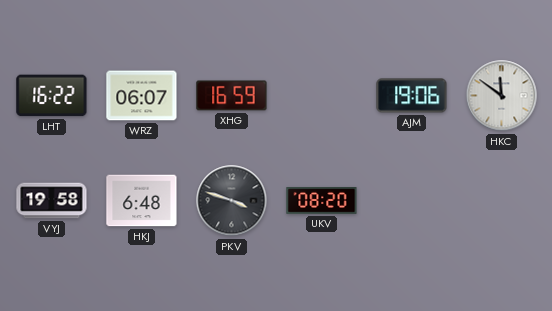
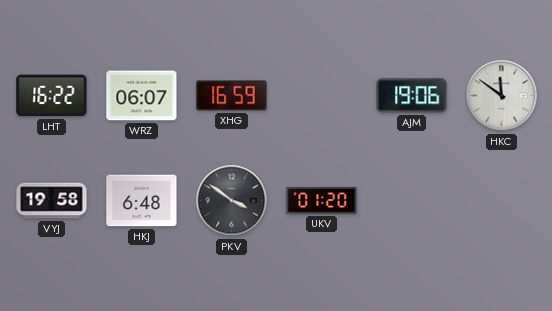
PKV: 3:48 -> 3:51 (232, 201)
UKV: 08:20 -> 01:20 (322, 201)
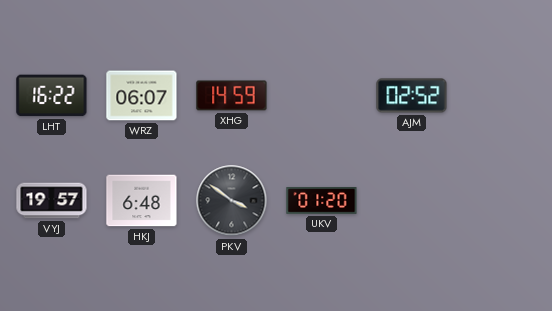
XHG: 16:59 -> 14:59 (232, 96)
AJM: 19:06 -> 02:52 (412, 96)
HKC: 11:51 -> none (502, 96)
VYJ: 19:58 -> 19:57 (52, 201)
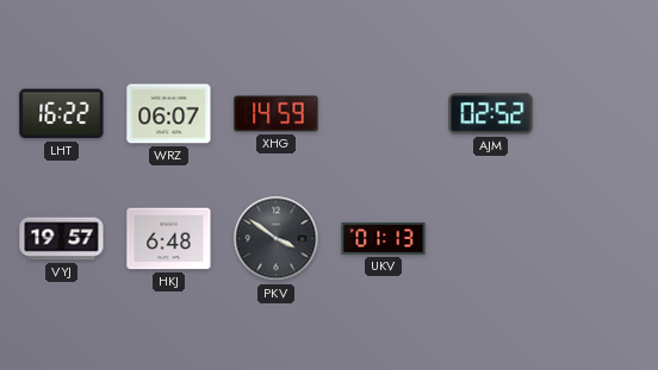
UKV: 01:20 -> 01:13 (384, 239)
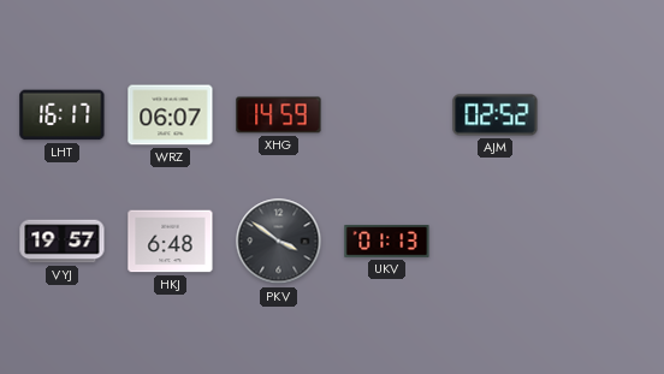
LHT: 16:22 -> 16:17 (63, 115)
